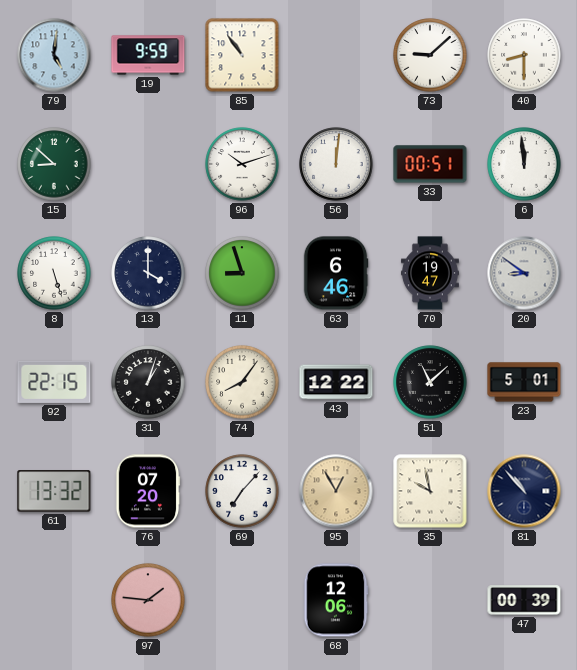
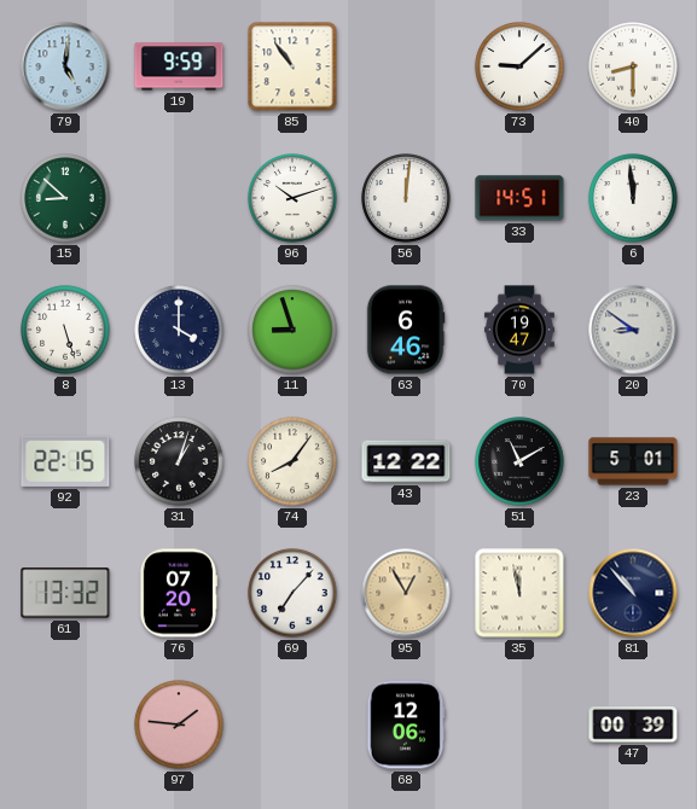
33: 00:51 -> 14:51 (519, 198)
51: 11:08 -> 11:10 (519, 461)
35: 9:58 -> 11:58 (519, 593)
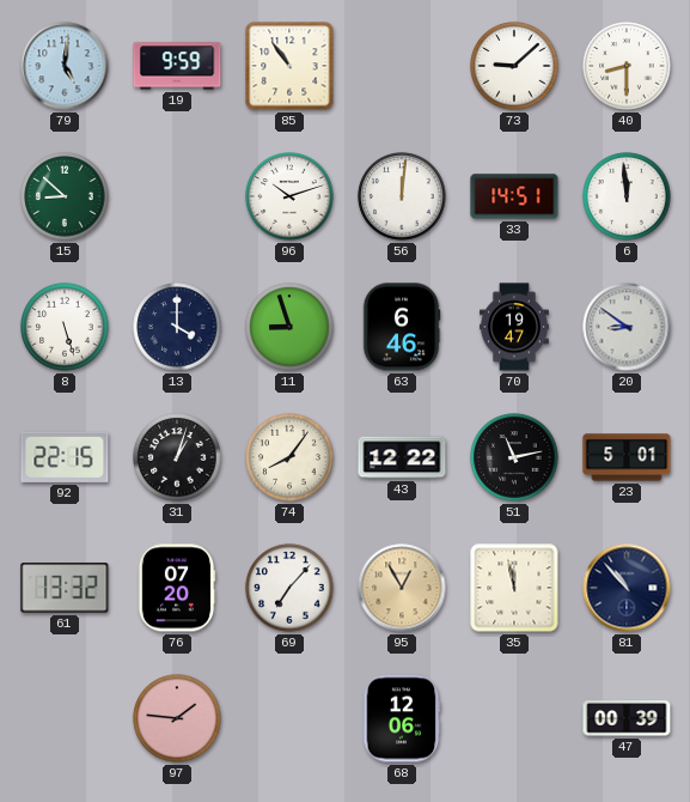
51: 11:10 -> 11:13 (514, 457)
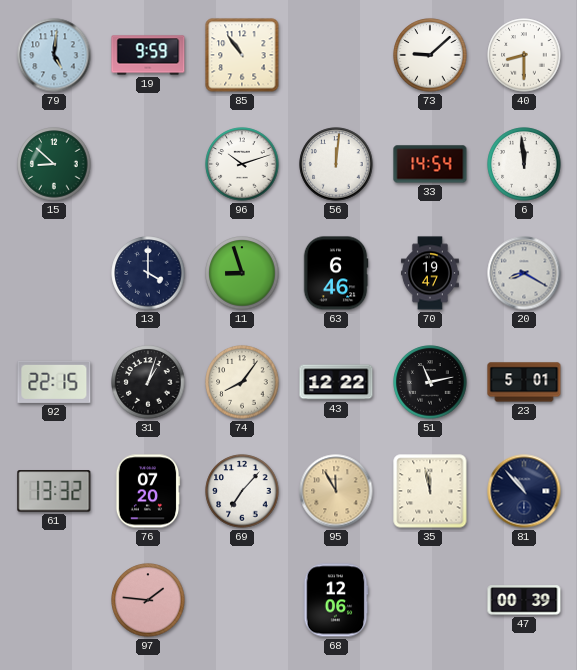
33: 14:51 -> 14:54 (430, 164)
8: 5:27 -> none (65, 327)
20: 8:51 -> 8:20 (524, 273)
95: 12:55 -> 11:55 (336, 491)
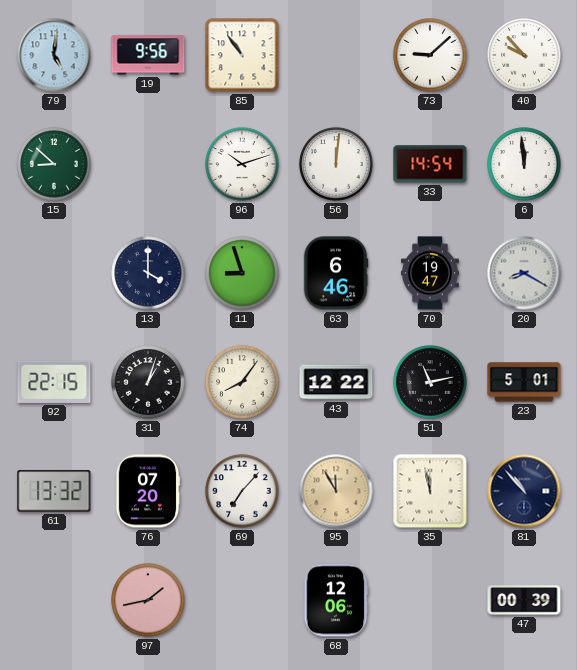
19: 9:59 -> 9:56 (148, 55)
40: 8:30 -> 9:53 (524, 55)
97: 1:46 -> 1:43 (148, 600)
